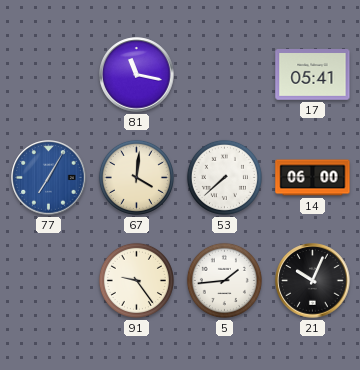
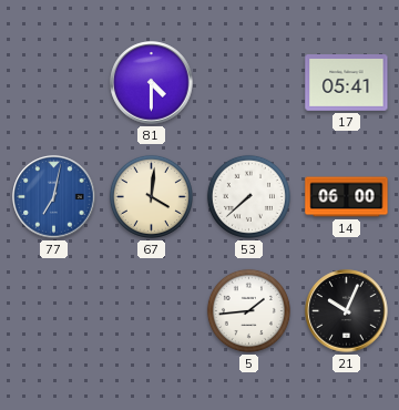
81: 11:17 -> 4:30 (152, 83)
77: 7:05 -> 7:02 (54, 197)
91: 9:24 -> none (136, 280)
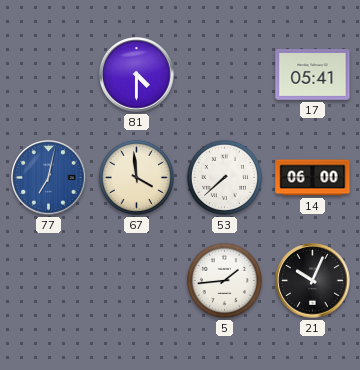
67: 4:01 -> 3:59 (136, 177)
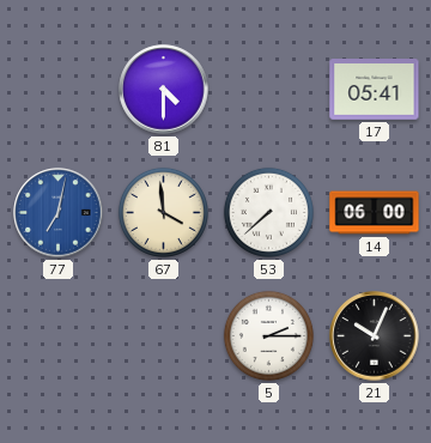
5: 1:44 -> 2:15 (268, 335)
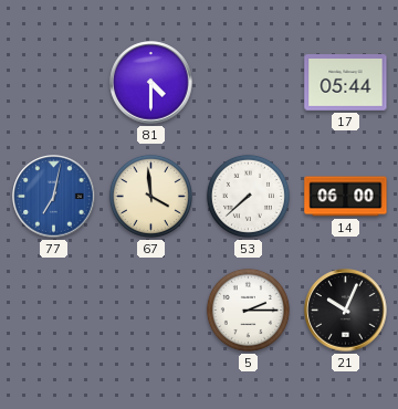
17: 05:41 -> 05:44 (346, 83)
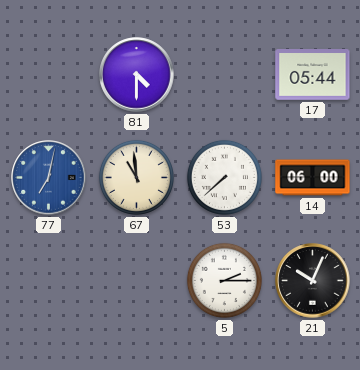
67: 3:59 -> 10:59 (136, 177)
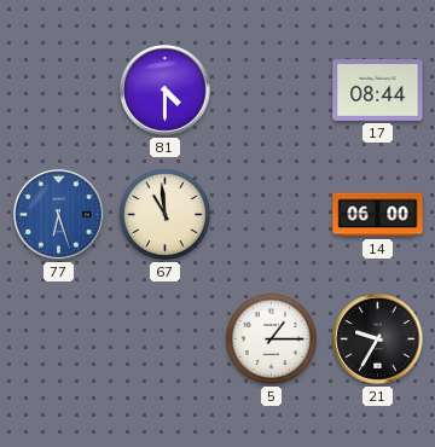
17: 05:44 -> 08:44 (378, 91)
77: 7:02 -> 6:27 (59, 215)
53: 7:38 -> none (224, 177)
5: 2:15 -> 1:15 (271, 338)
21: 10:04 -> 9:35 (378, 339)
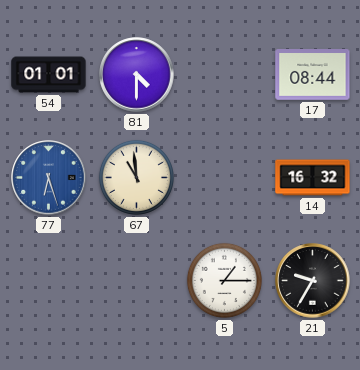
54: none -> 01:01 (49, 75)
14: 06:00 -> 16:32 (313, 178)
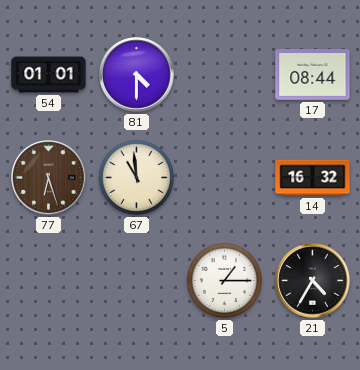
77 dial: blue -> brown (49, 178)
21: 9:35 -> 4:35 (313, 281)
